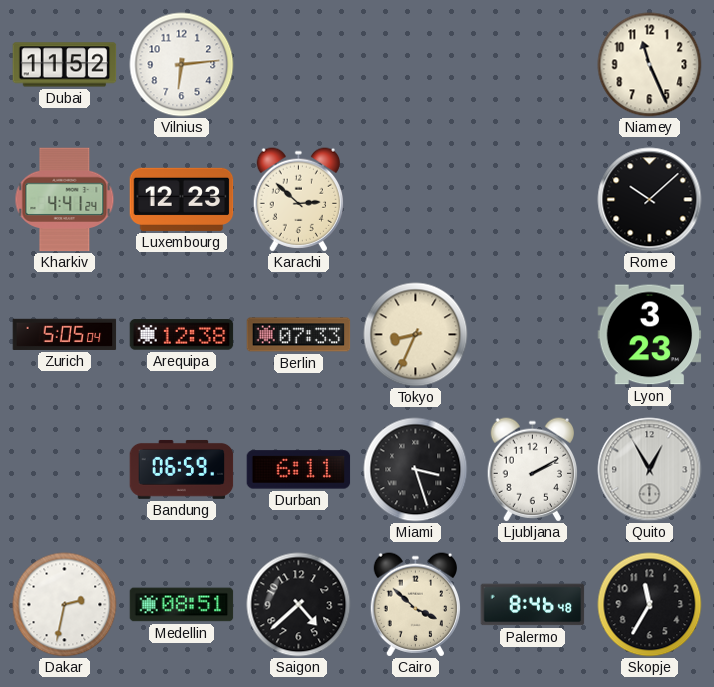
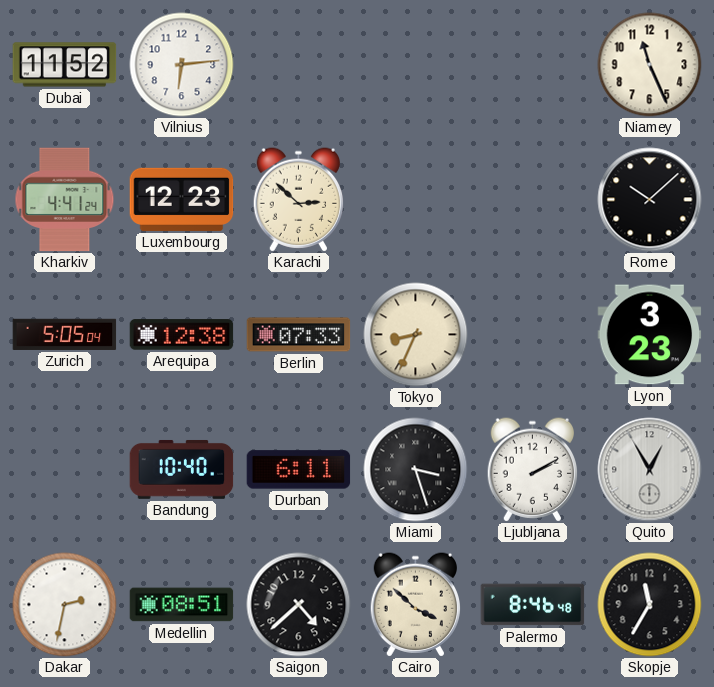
Bandung: 06:59 -> 10:40 (182, 469)
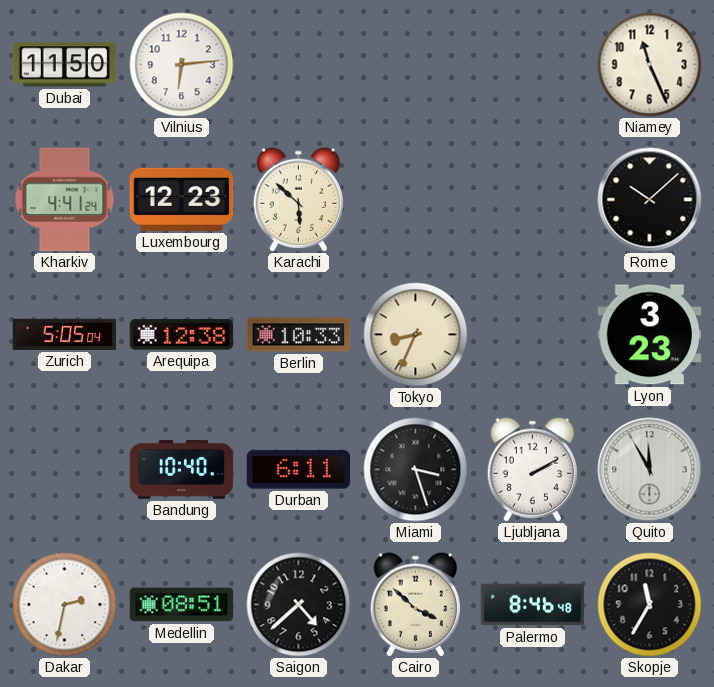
Dubai: 11:52 -> 11:50 (65, 65)
Karachi: 2:52 -> 5:52 (298, 200)
Berlin: 07:33 -> 10:33 (299, 335)
Quito: 12:55 -> 11:55 (650, 470)
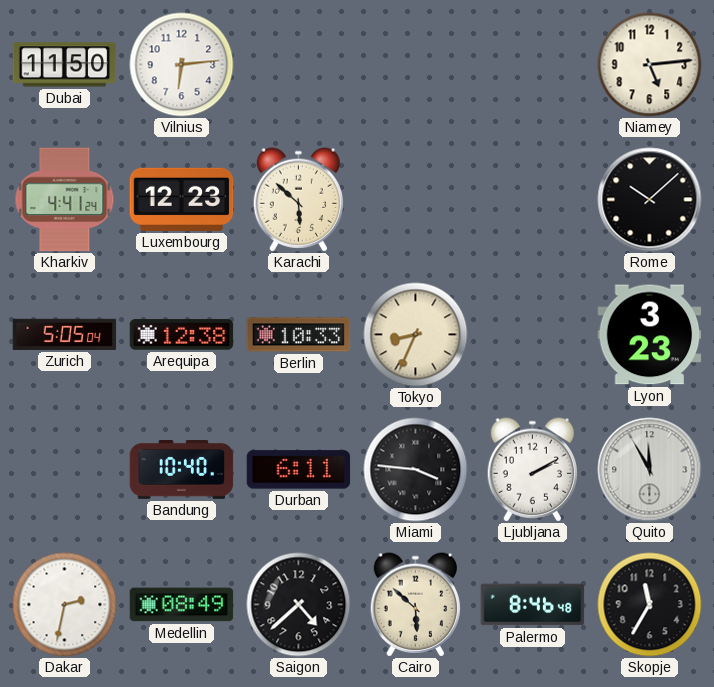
Niamey: 11:26 -> 5:14 (650, 65)
Miami: 3:27 -> 3:46 (416, 470)
Medellin: 08:51 -> 08:49 (182, 605)
Cairo: 3:52 -> 5:52 (415, 605)
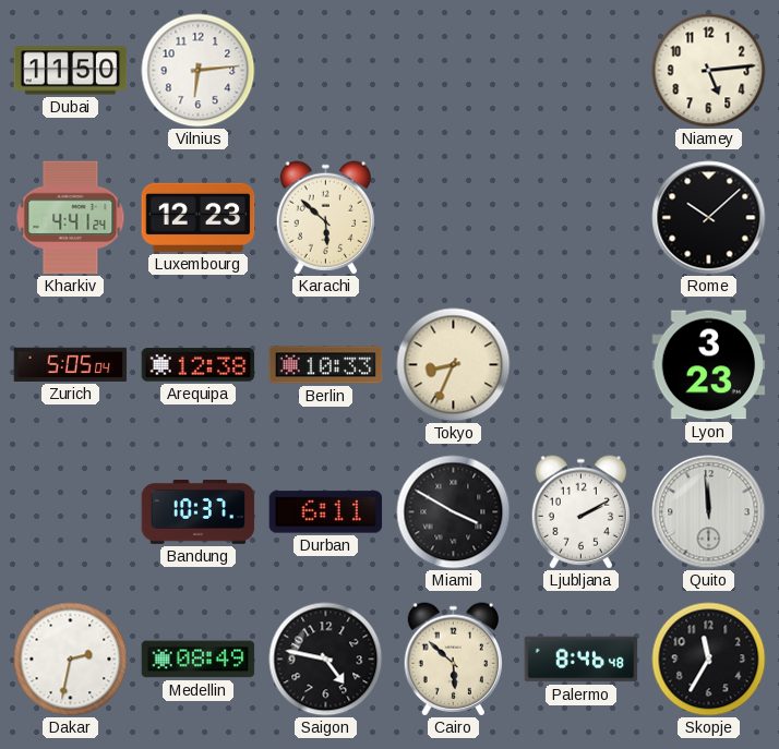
Bandung: 10:40 -> 10:37 (199, 511)
Miami: 3:46 -> 3:50 (454, 512)
Quito: 11:55 -> 11:59 (709, 512)
Saigon: 4:38 -> 4:47 (326, 660)
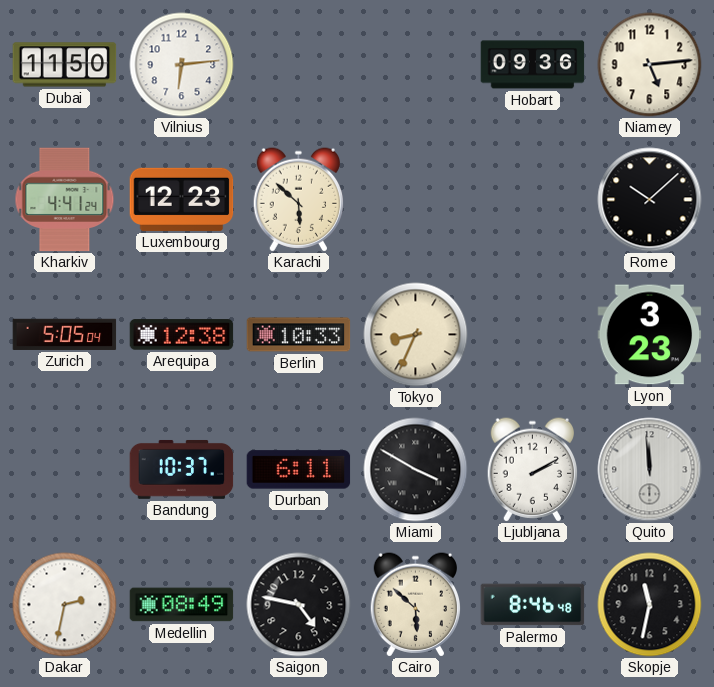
Hobart: none -> 09:36 (533, 65)
Skopje: 11:35 -> 11:32 (650, 605)
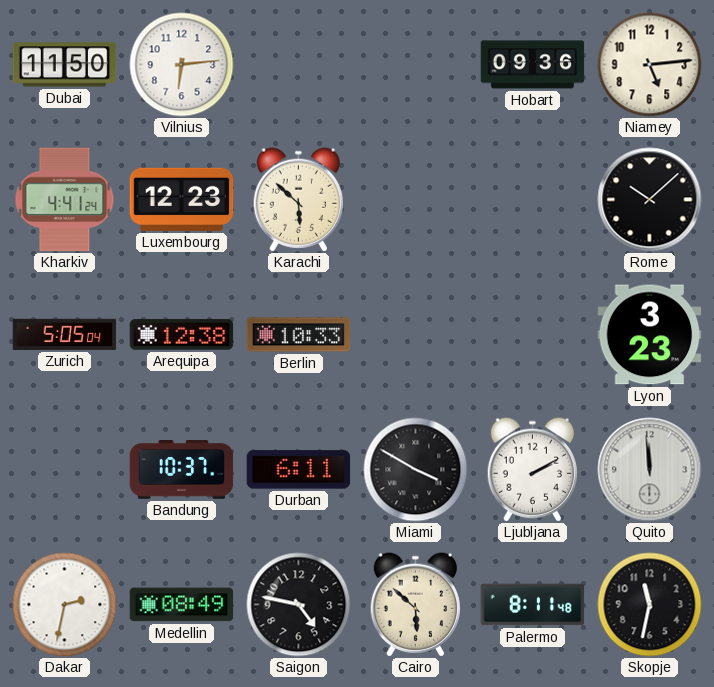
Tokyo: 8:34 -> none (416, 335)
Palermo: 8:46 -> 8:11 (533, 605)
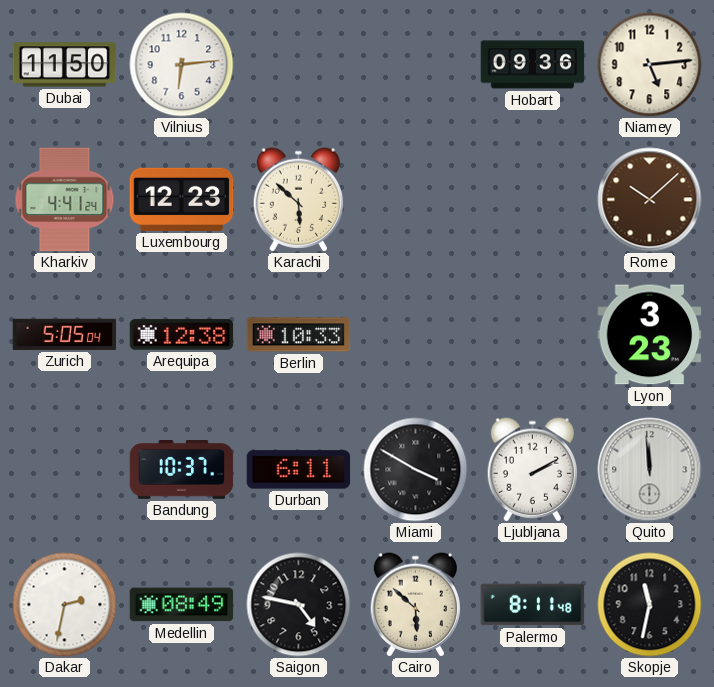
Rome dial: black -> brown (650, 200)
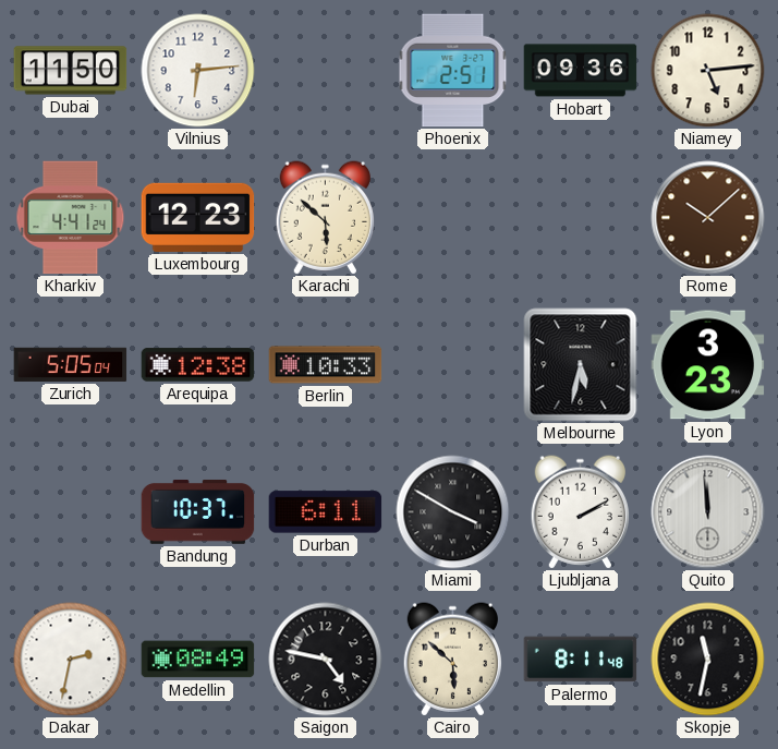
Phoenix: none -> 2:51 (453, 71)
Melbourne: none -> 5:32 (581, 365)
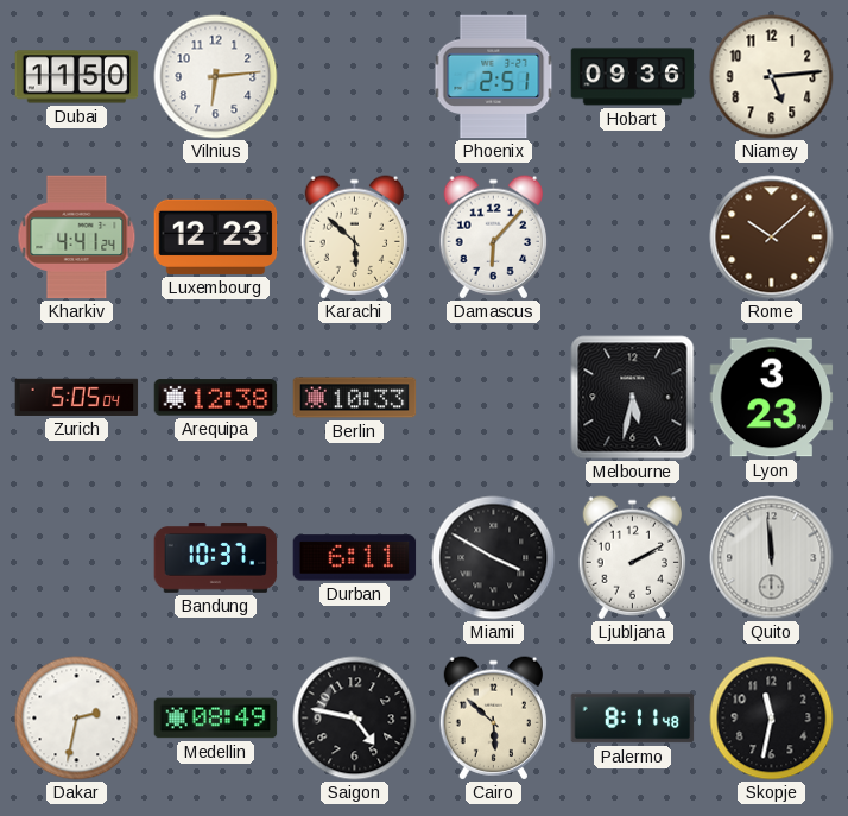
Damascus: none -> 6:07 (493, 238)
